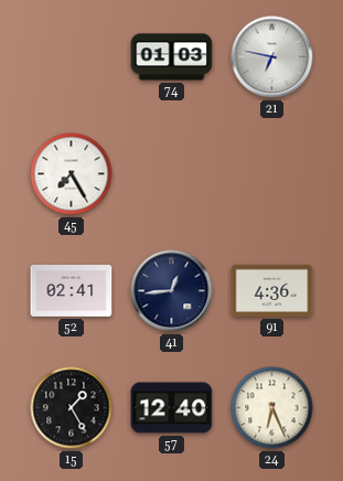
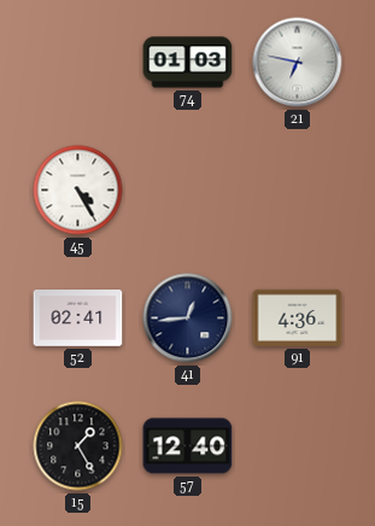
45: 7:25 -> 4:25 (78, 191)
24: 6:26 -> none (272, 408)
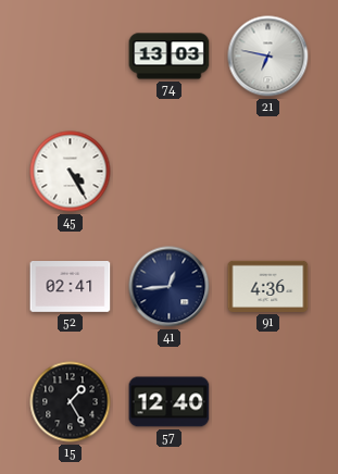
74: 01:03 -> 13:03 (170, 57)
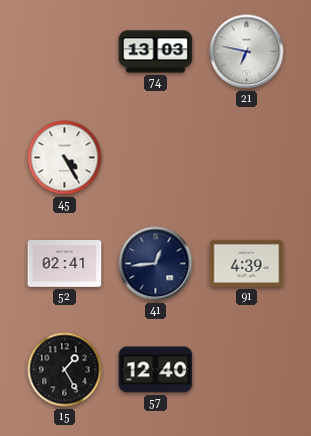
91: 4:36 -> 4:39 (247, 263)
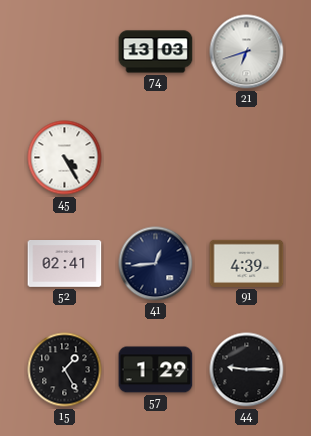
21: 6:47 -> 6:42 (247, 52)
57: 12:40 -> 1:29 (156, 370)
44: none -> 9:15 (247, 370)
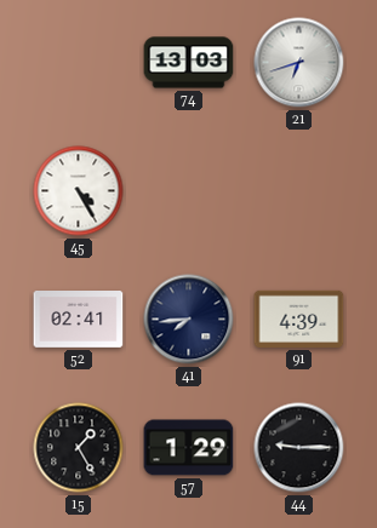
41: 12:44 -> 7:44 (189, 320)
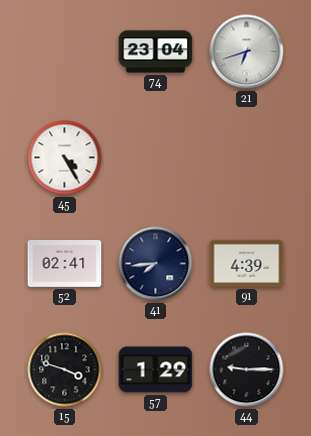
74: 13:03 -> 23:04 (156, 52)
15: 1:25 -> 3:48 (65, 370)
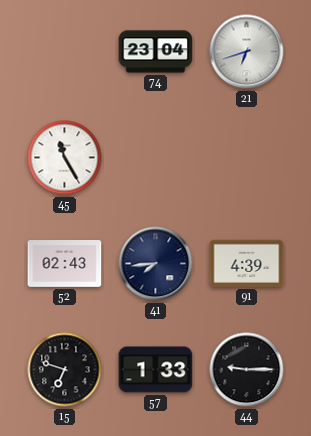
45: 4:25 -> 11:25 (65, 158)
52: 02:41 -> 02:43 (65, 264)
15: 3:48 -> 6:48 (65, 370)
57: 1:29 -> 1:33 (156, 370)
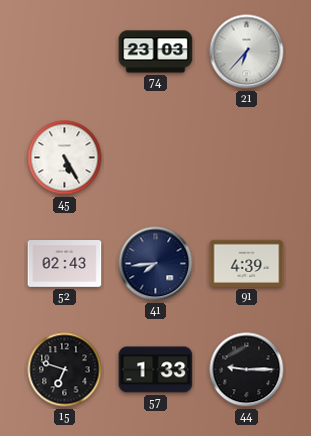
74: 23:04 -> 23:03 (156, 52)
21: 6:42 -> 6:37 (247, 52)
45: 11:25 -> 5:25 (65, 158)
